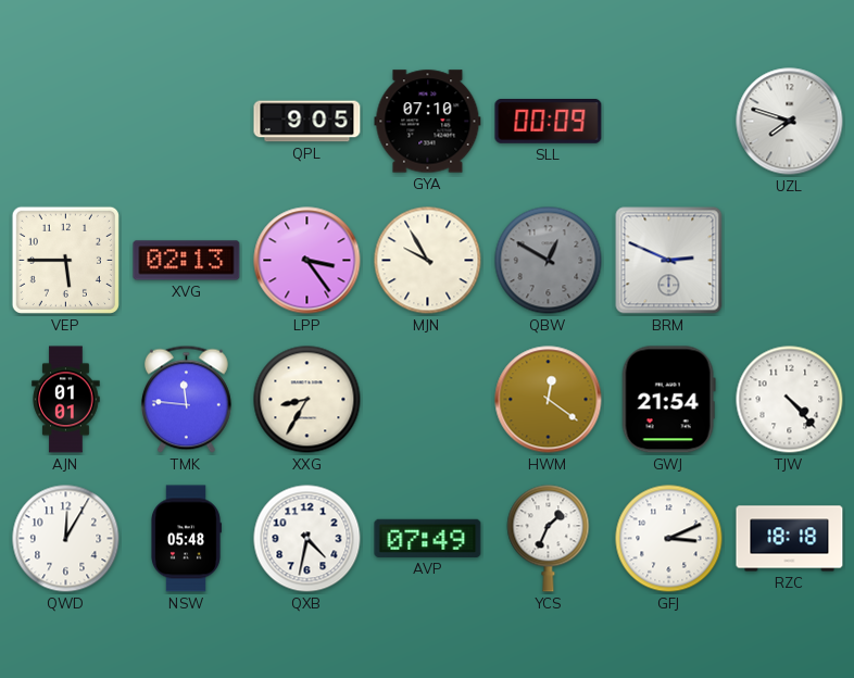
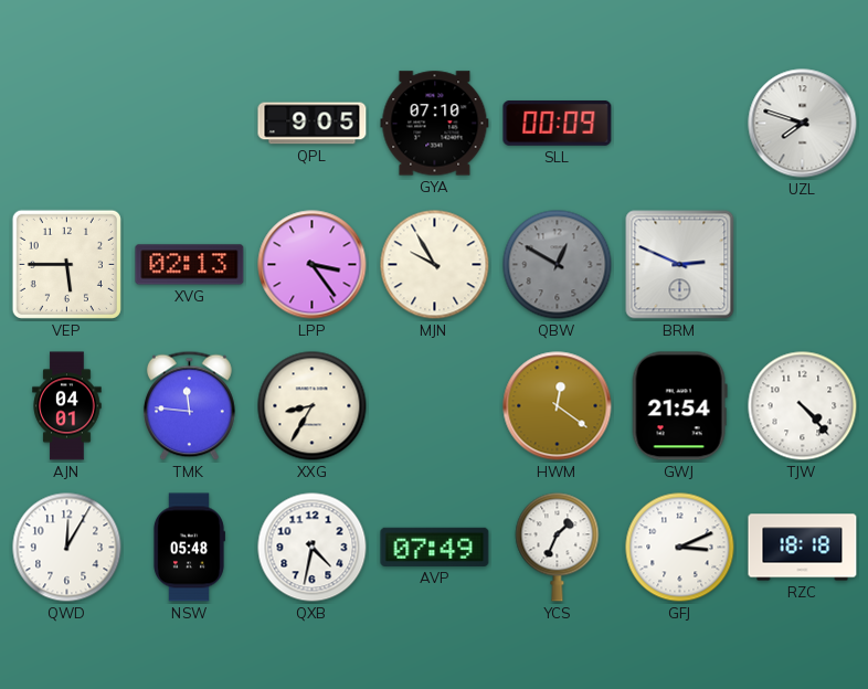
AJN: 01:01 -> 04:01 (67, 406)
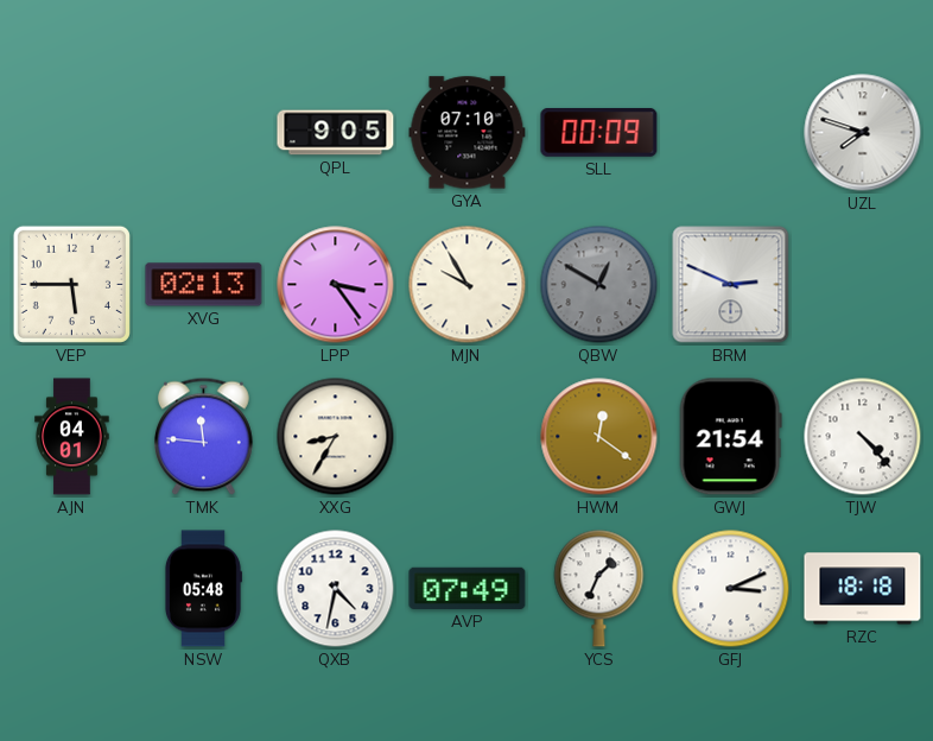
QWD: 12:05 -> none (67, 548)
